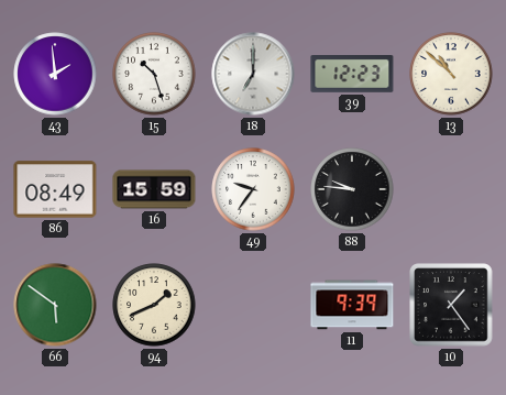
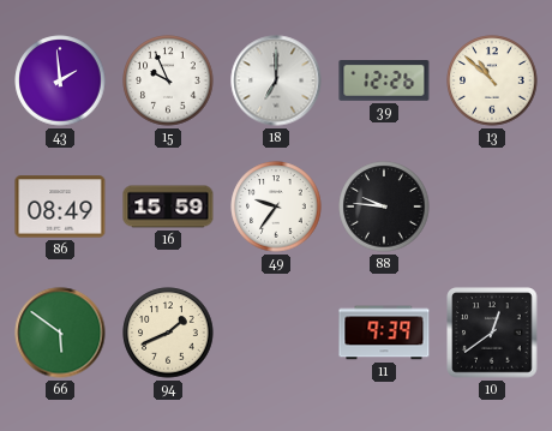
15: 10:27 -> 9:56 (168, 80)
39: 12:23 -> 12:26 (384, 82)
10: 1:24 -> 12:39 (492, 333)
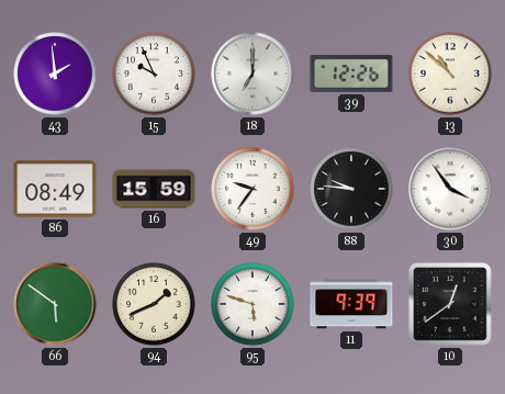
30: none -> 3:54 (450, 189)
95: none -> 5:48 (252, 304)
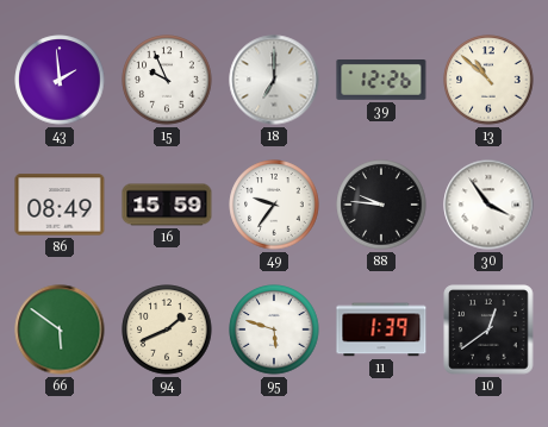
11: 9:39 -> 1:39 (381, 329)
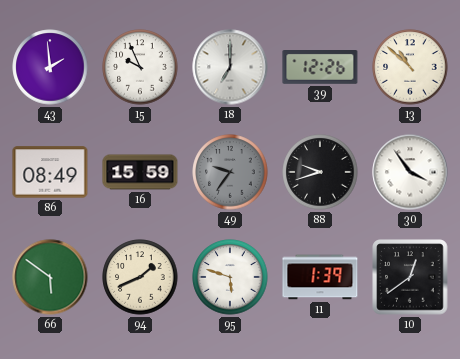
49 dial: white -> grey (230, 172)
88: 9:46 -> 9:42 (320, 172)
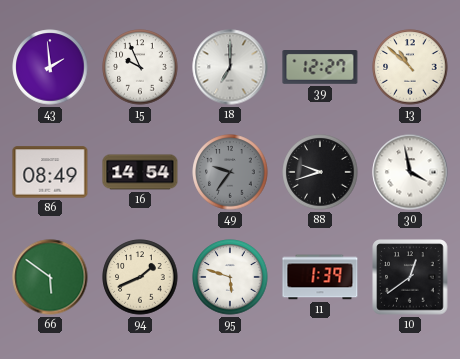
39: 12:26 -> 12:27 (320, 68)
16: 15:59 -> 14:54 (140, 172)
30: 3:54 -> 3:58 (410, 172)
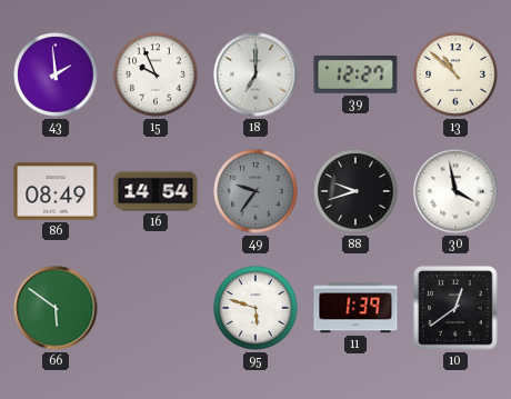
94: 1:41 -> none (140, 277)
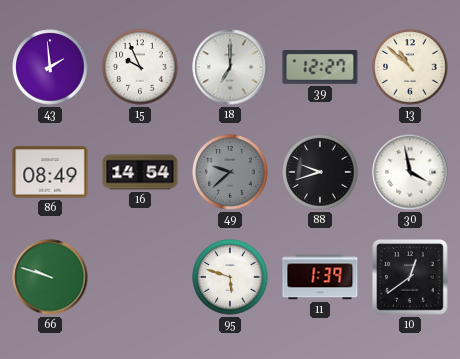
49: 9:36 -> 9:38 (230, 172)
66: 5:51 -> 9:48 (50, 277)
